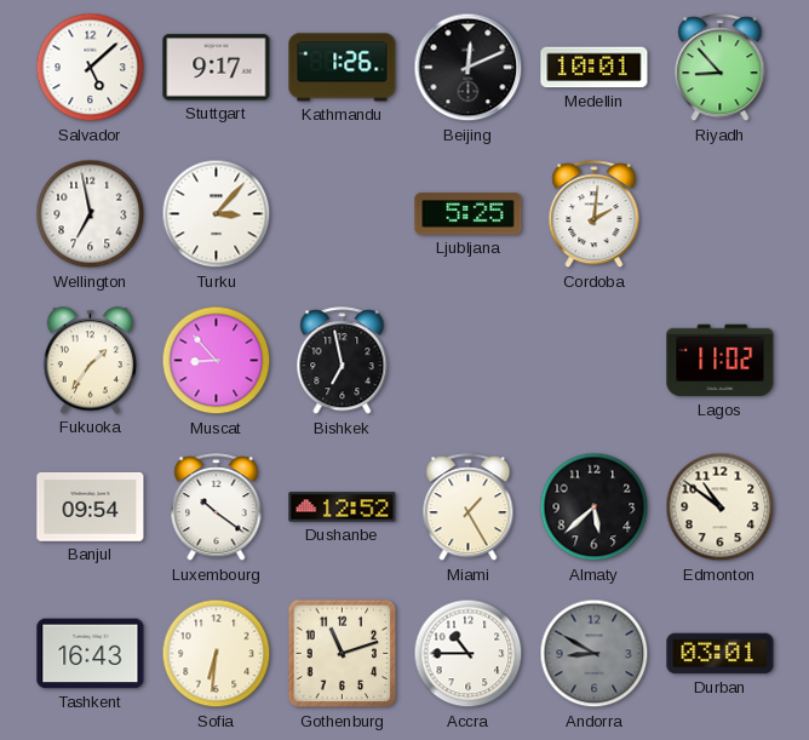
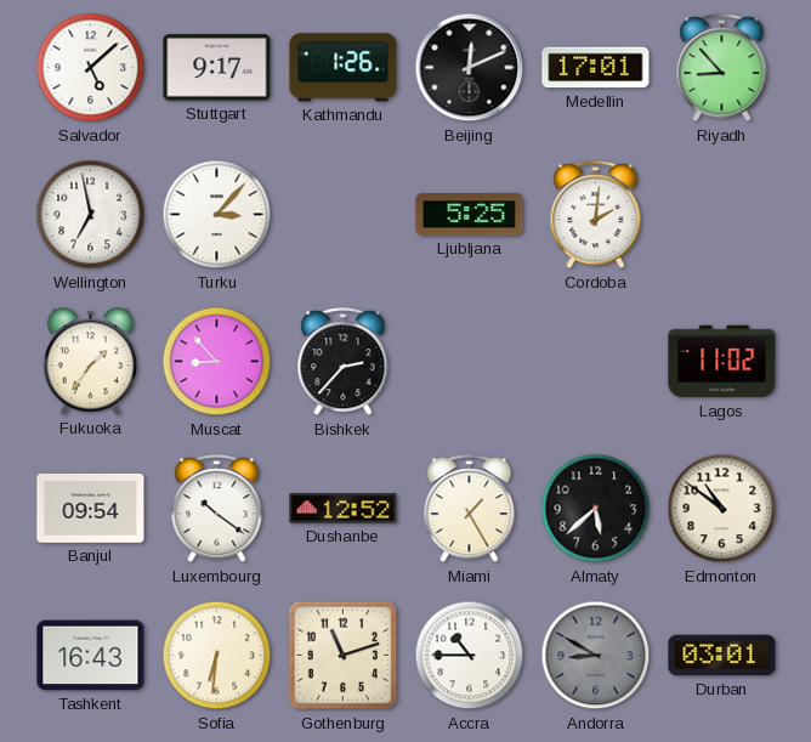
Medellin: 10:01 -> 17:01 (596, 68)
Bishkek: 6:58 -> 2:37 (344, 362)
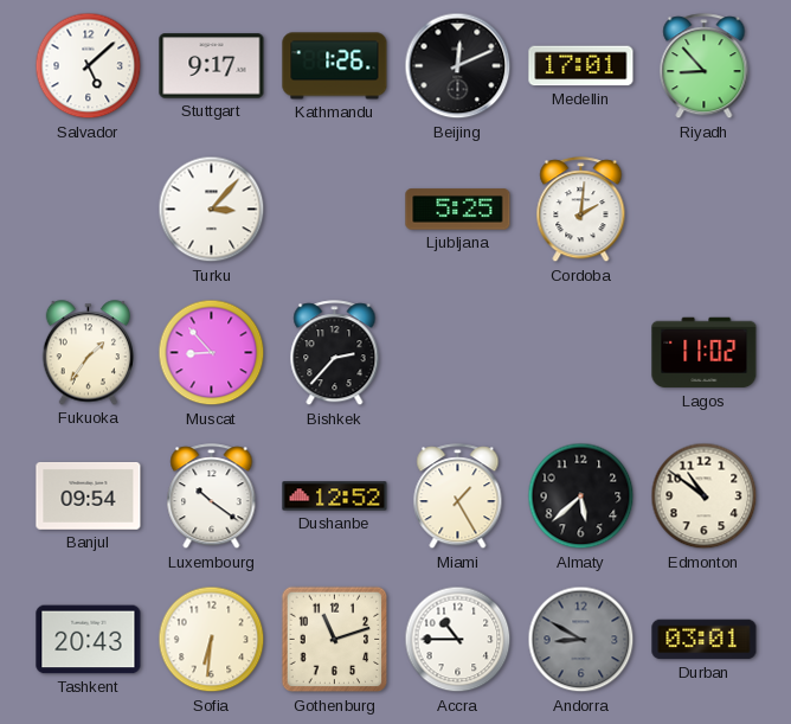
Wellington: 6:58 -> none (91, 215)
Tashkent: 16:43 -> 20:43 (89, 640)
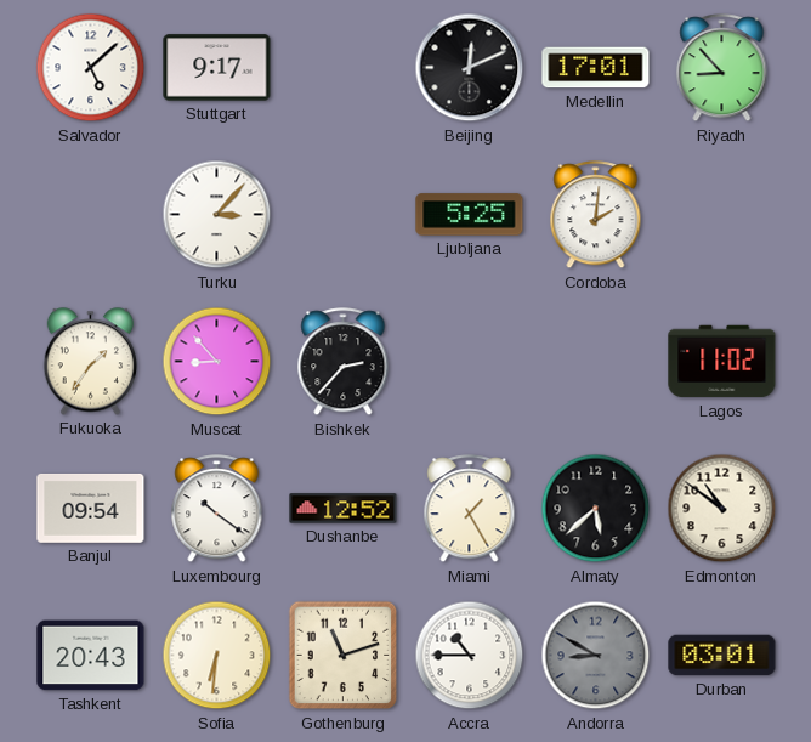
Kathmandu: 1:26 -> none (335, 66)
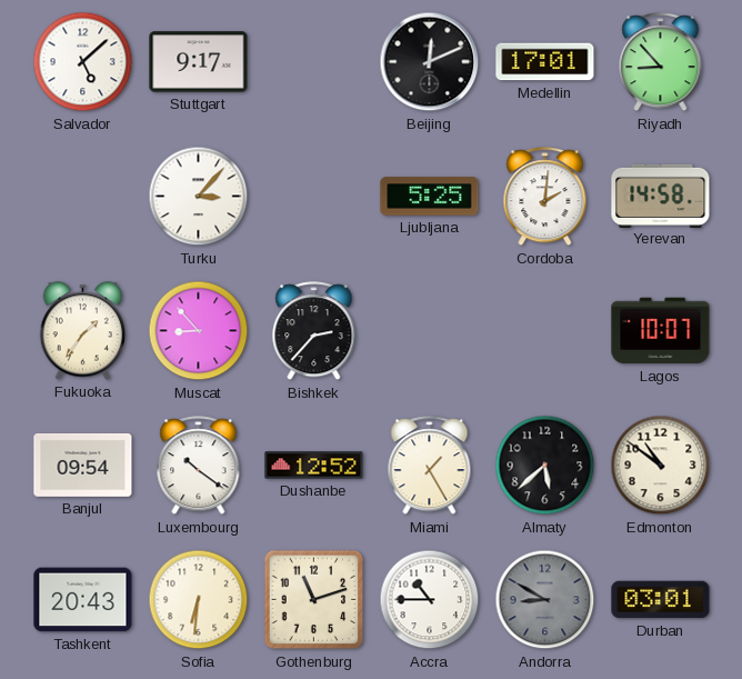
Yerevan: none -> 14:58 (661, 196)
Lagos: 11:02 -> 10:07 (661, 331)
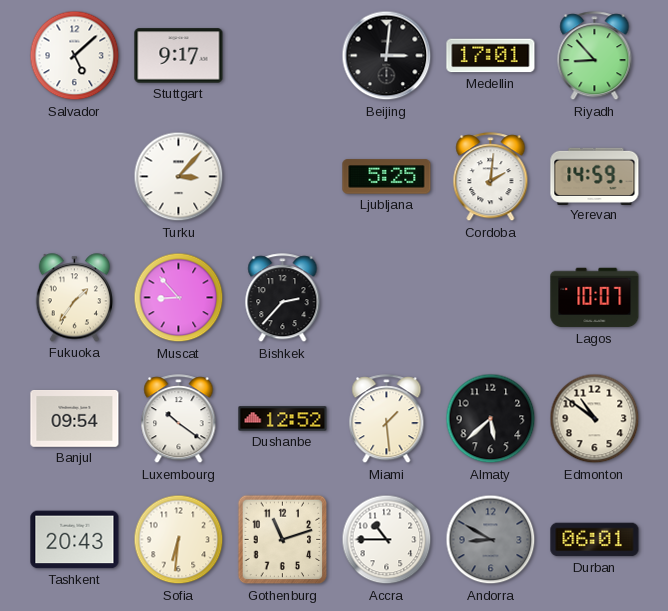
Beijing: 12:11 -> 3:01 (387, 56)
Yerevan: 14:58 -> 14:59 (595, 176)
Miami: 1:25 -> 1:29 (387, 419)
Durban: 03:01 -> 06:01 (595, 540)
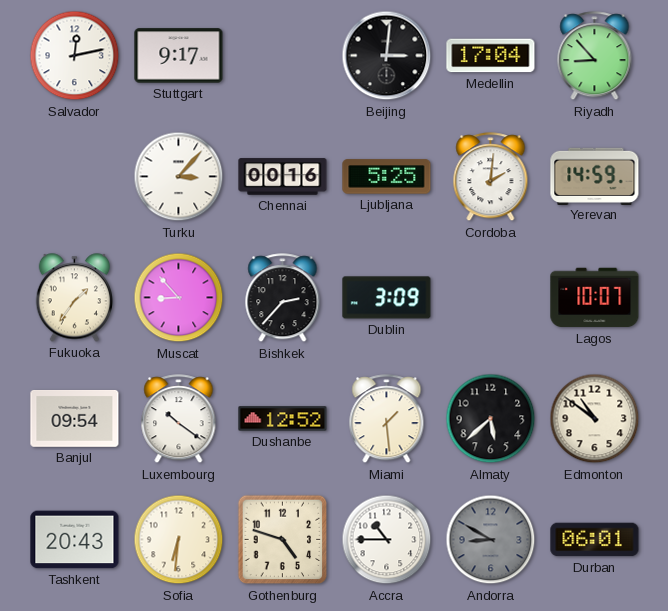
Salvador: 5:08 -> 12:13 (75, 56)
Medellin: 17:01 -> 17:04 (491, 56)
Chennai: none -> 00:16 (283, 177)
Dublin: none -> 3:09 (387, 298)
Gothenburg: 11:12 -> 4:48 (283, 540)
